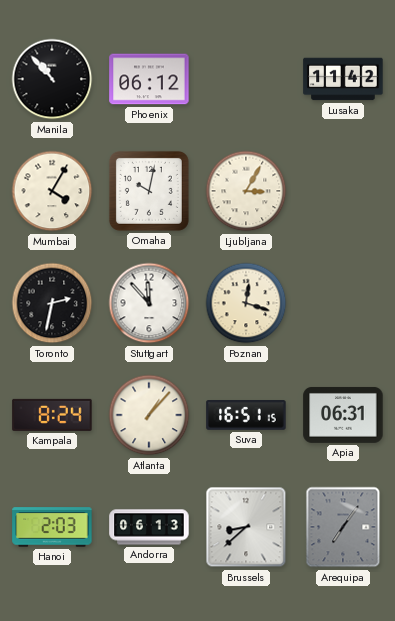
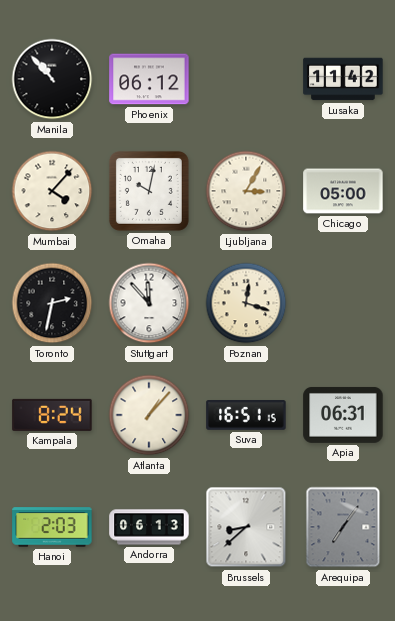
Mumbai: 4:05 -> 4:07 (52, 191)
Chicago: none -> 05:00 (343, 191)
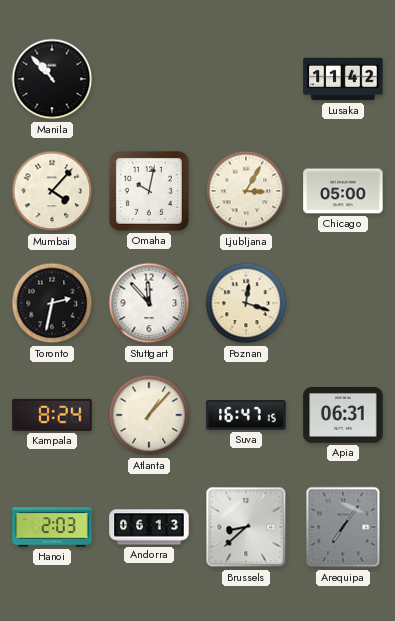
Phoenix: 06:12 -> none (149, 79)
Suva: 16:51 -> 16:47 (246, 416)
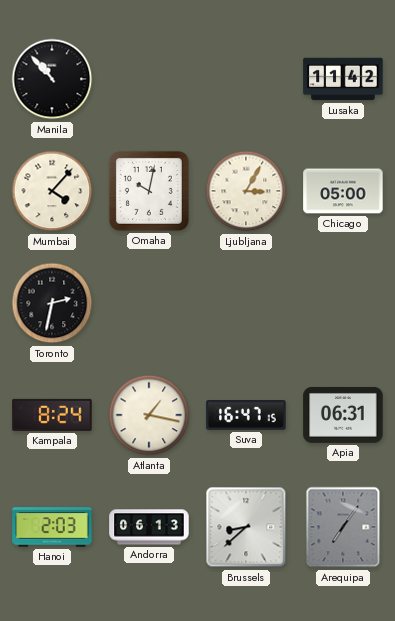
Stuttgart: 11:53 -> none (149, 303)
Poznan: 12:18 -> none (246, 303)
Atlanta: 1:07 -> 1:17 (149, 415)
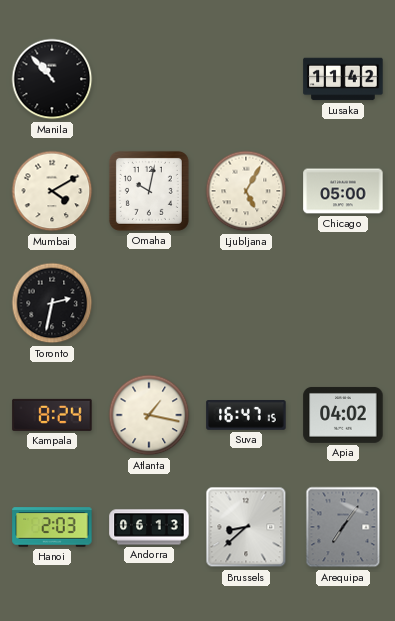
Mumbai: 4:07 -> 4:10 (52, 191)
Ljubljana: 3:05 -> 5:05 (246, 191)
Apia: 06:31 -> 04:02 (343, 415)
